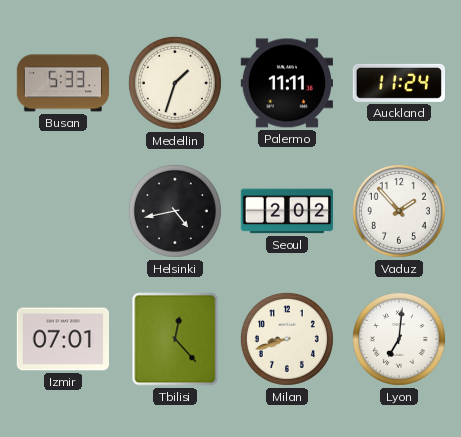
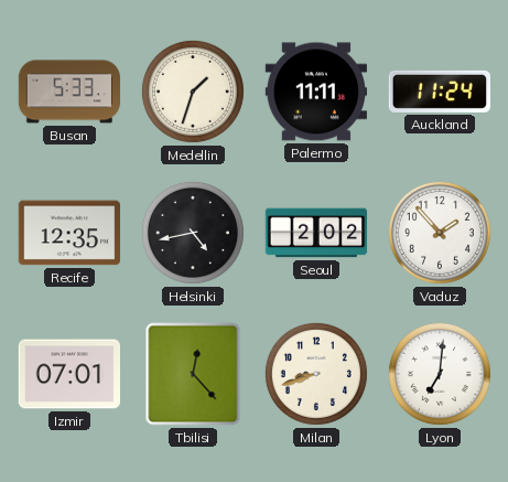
Recife: none -> 12:35 (68, 233)
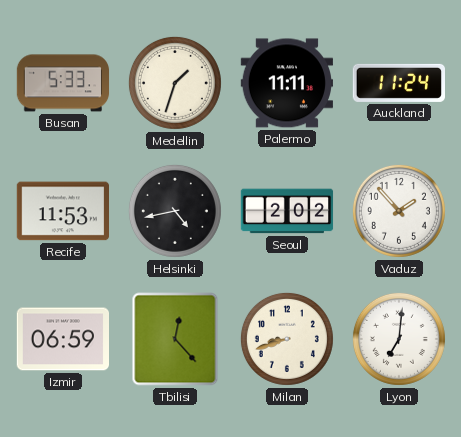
Recife: 12:35 -> 11:53 (62, 211)
Izmir: 07:01 -> 06:59 (62, 339)
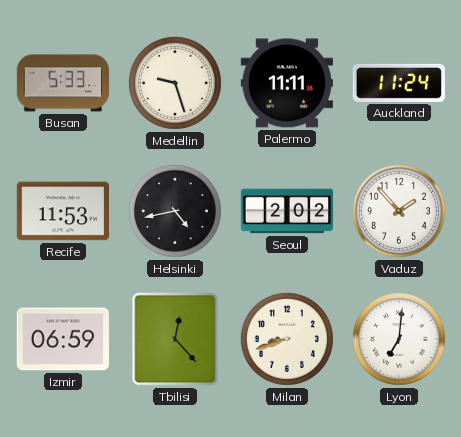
Medellin: 1:33 -> 9:27 (175, 83)
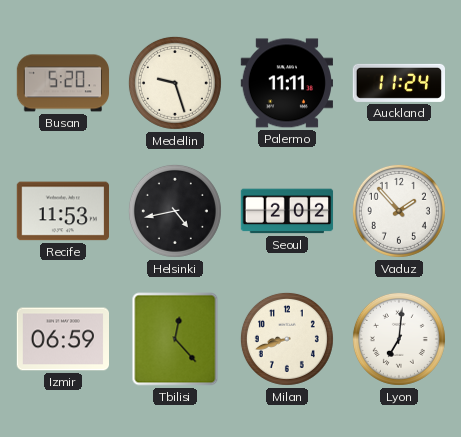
Busan: 5:33 -> 5:20 (63, 83)
